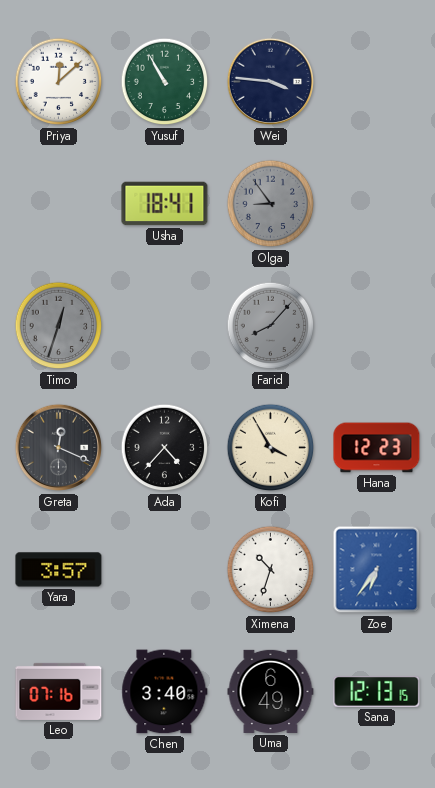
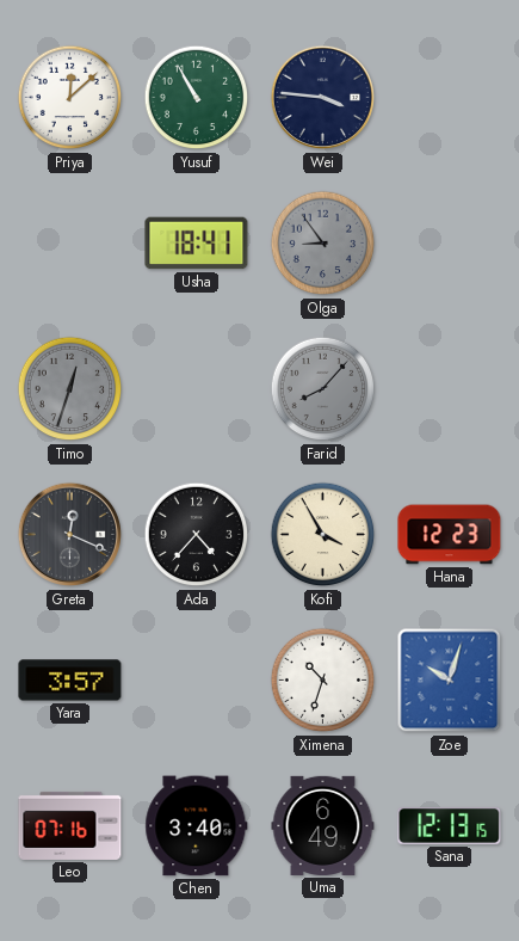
Zoe: 6:36 -> 10:03 (450, 681)
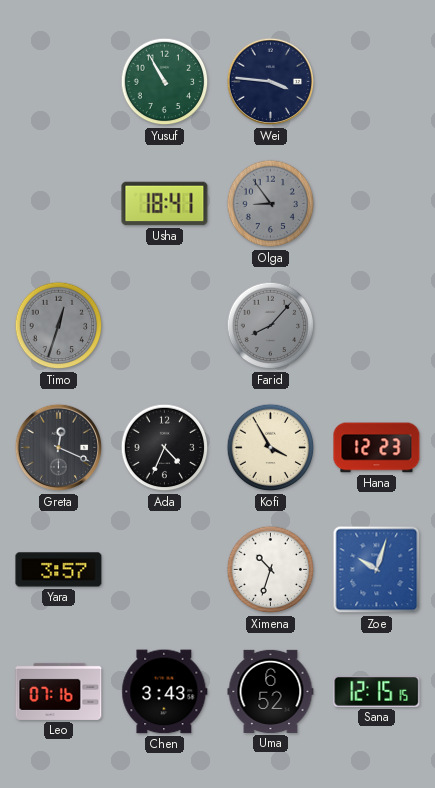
Priya: 12:08 -> none (70, 98)
Ada: 4:37 -> 4:34 (165, 448)
Chen: 3:40 -> 3:43 (165, 692)
Uma: 6:49 -> 6:52 (271, 691)
Sana: 12:13 -> 12:15 (377, 691)
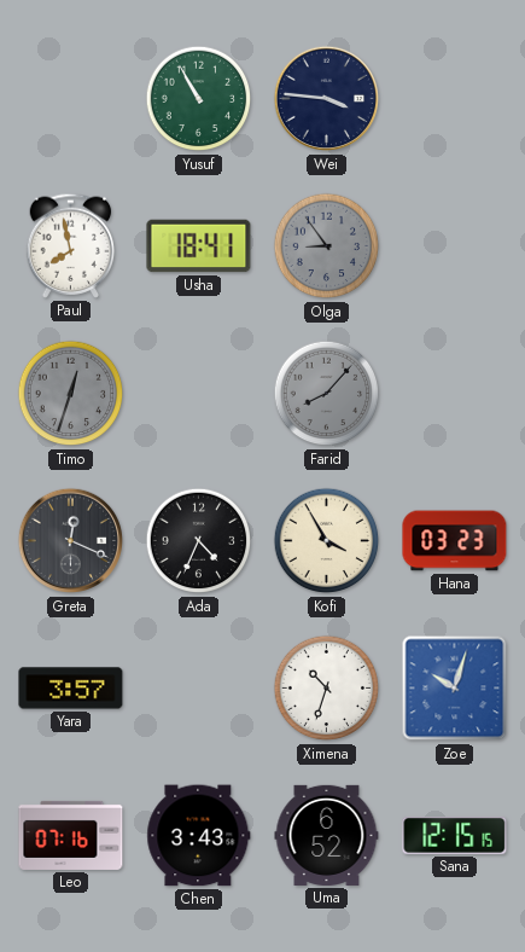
Paul: none -> 7:58 (71, 245)
Hana: 12:23 -> 03:23 (455, 541)
